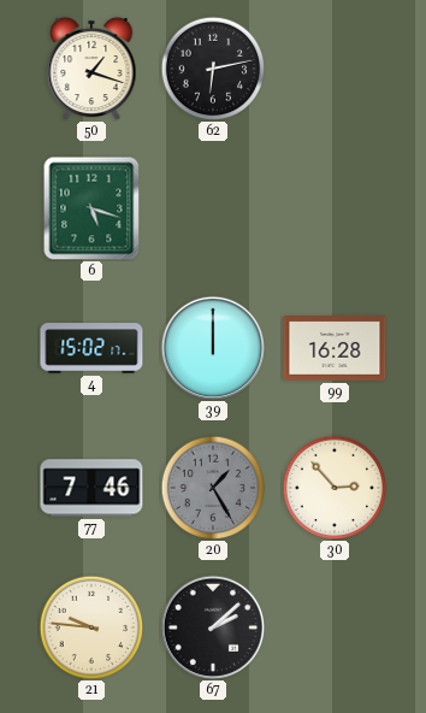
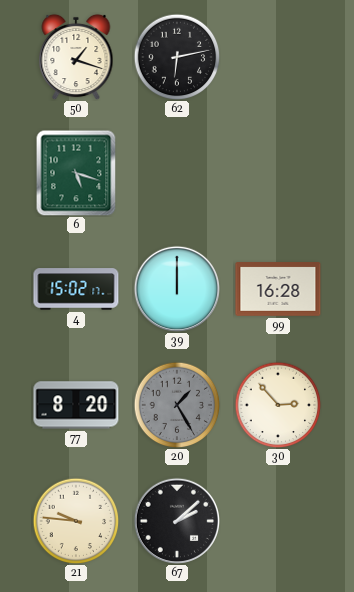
77: 7:46 -> 8:20 (76, 405)
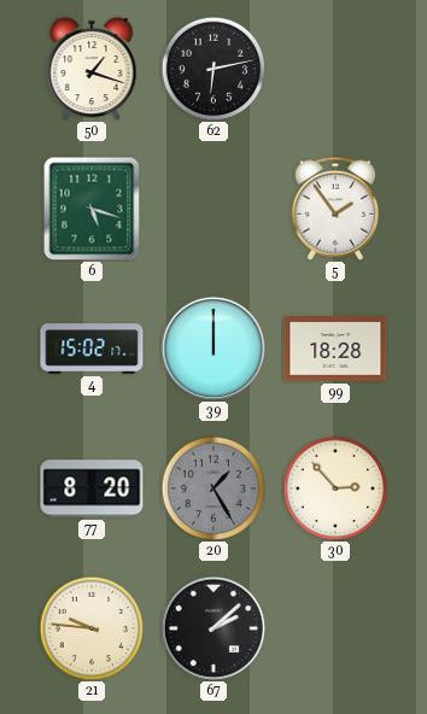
5: none -> 1:54 (335, 209)
99: 16:28 -> 18:28 (335, 350)
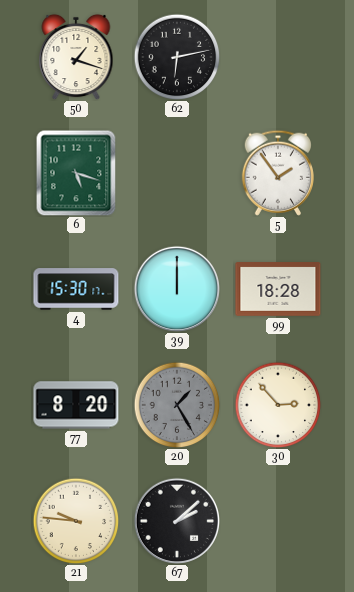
4: 15:02 -> 15:30 (76, 289)
